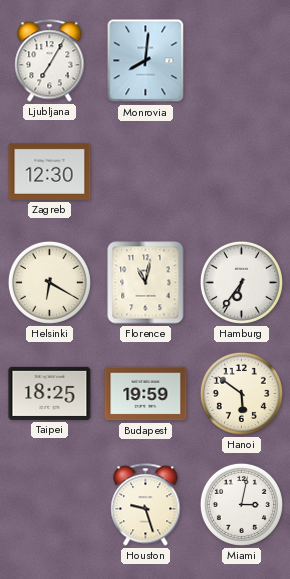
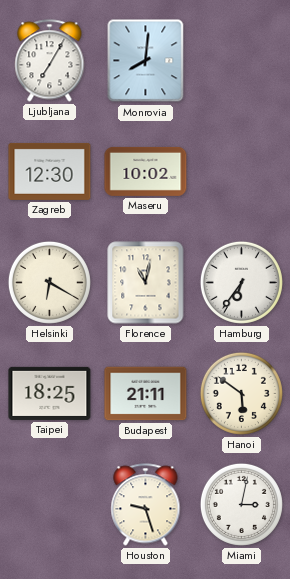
Maseru: none -> 10:02 (146, 171)
Budapest: 19:59 -> 21:11 (146, 394)
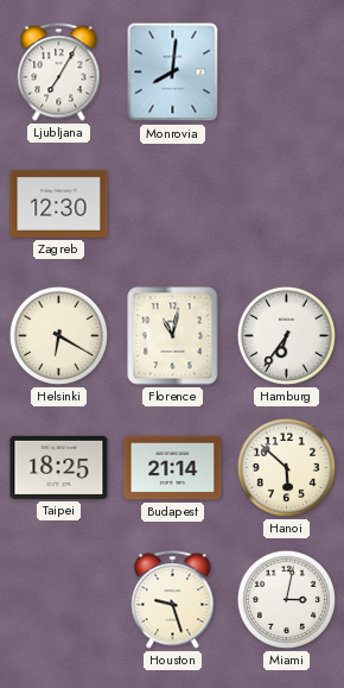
Maseru: 10:02 -> none (146, 171)
Budapest: 21:11 -> 21:14 (173, 468)
Hanoi: 5:51 -> 5:52 (286, 467)
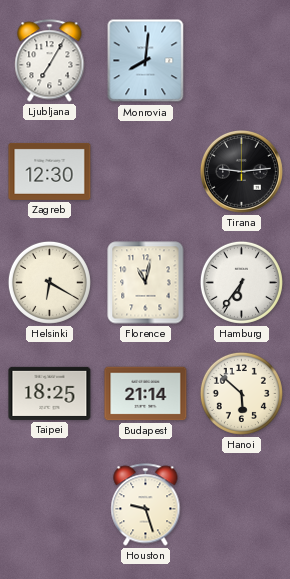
Tirana: none -> 9:14 (241, 171)
Miami: 3:02 -> none (286, 599)
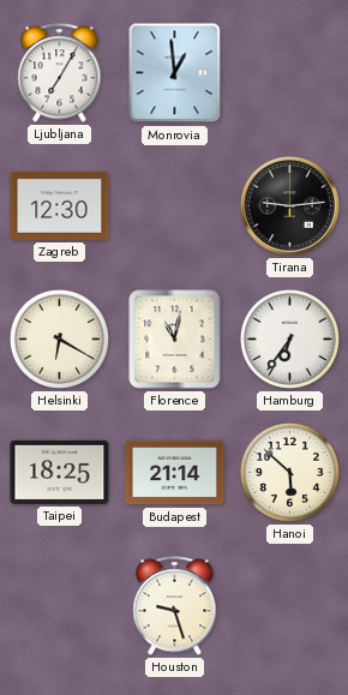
Monrovia: 8:01 -> 12:59 (175, 73)
